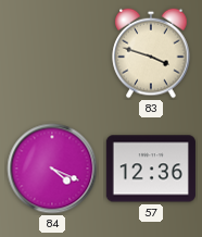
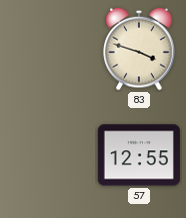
84: 4:19 -> none (52, 169)
57: 12:36 -> 12:55 (139, 155)
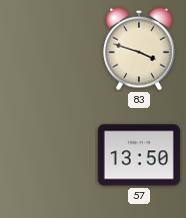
57: 12:55 -> 13:50 (139, 155)
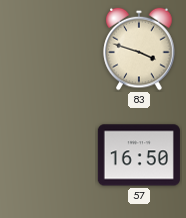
57: 13:50 -> 16:50 (139, 155)
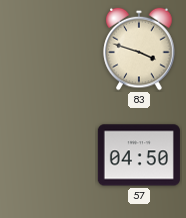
57: 16:50 -> 04:50 (139, 155)
